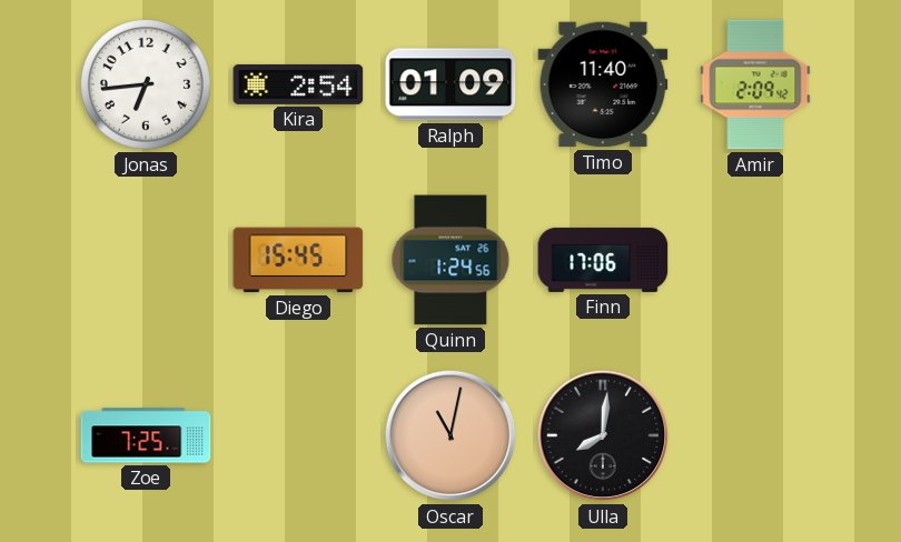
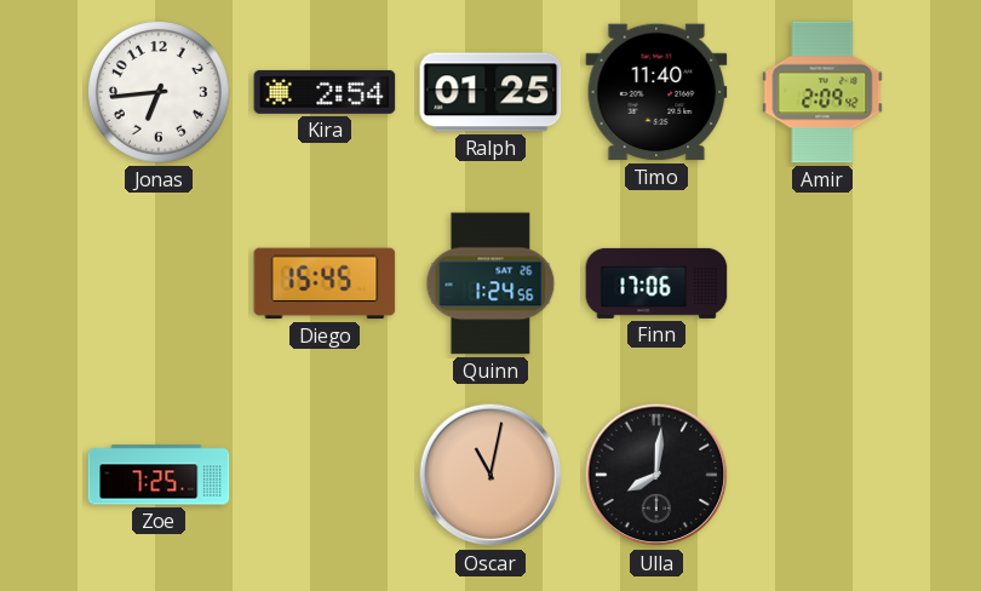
Ralph: 01:09 -> 01:25 (490, 92)
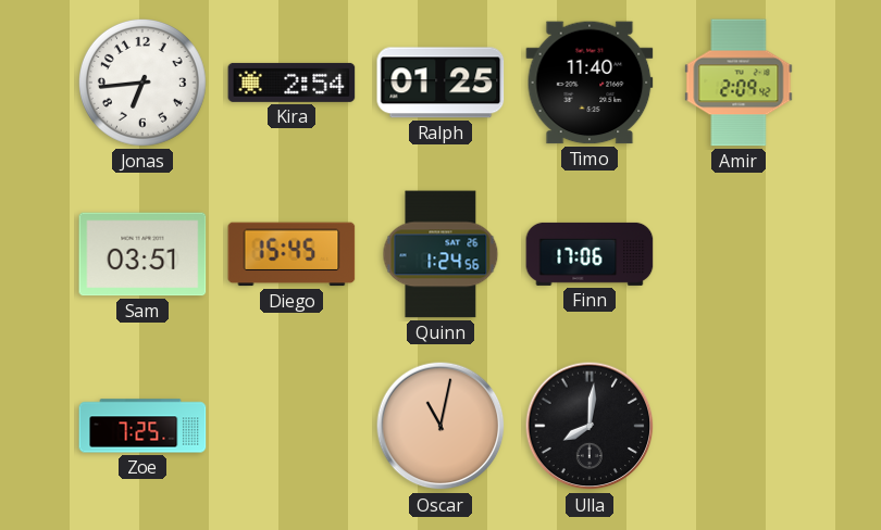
Sam: none -> 03:51 (142, 254)
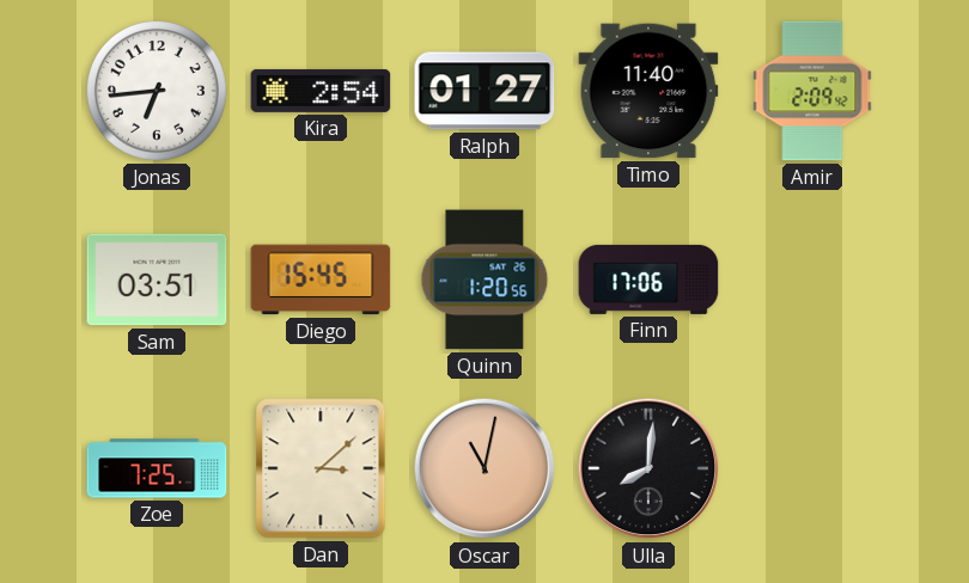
Ralph: 01:25 -> 01:27 (484, 91)
Quinn: 1:24 -> 1:20 (484, 280)
Dan: none -> 3:08 (321, 468)
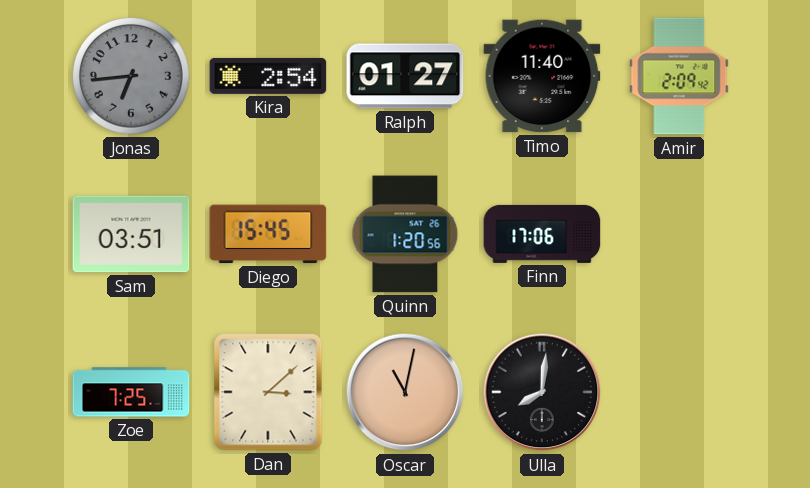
Jonas dial: white -> grey (131, 76)
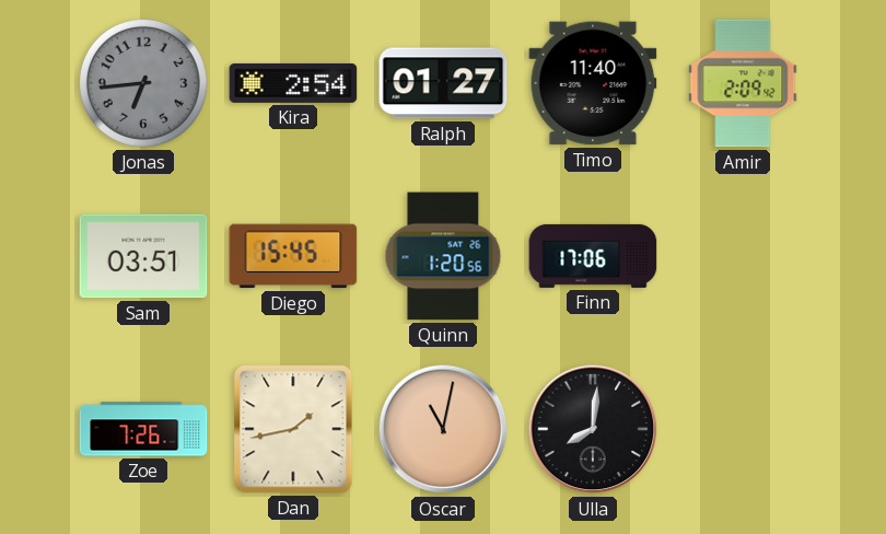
Zoe: 7:25 -> 7:26 (143, 429)
Dan: 3:08 -> 1:43 (293, 429)
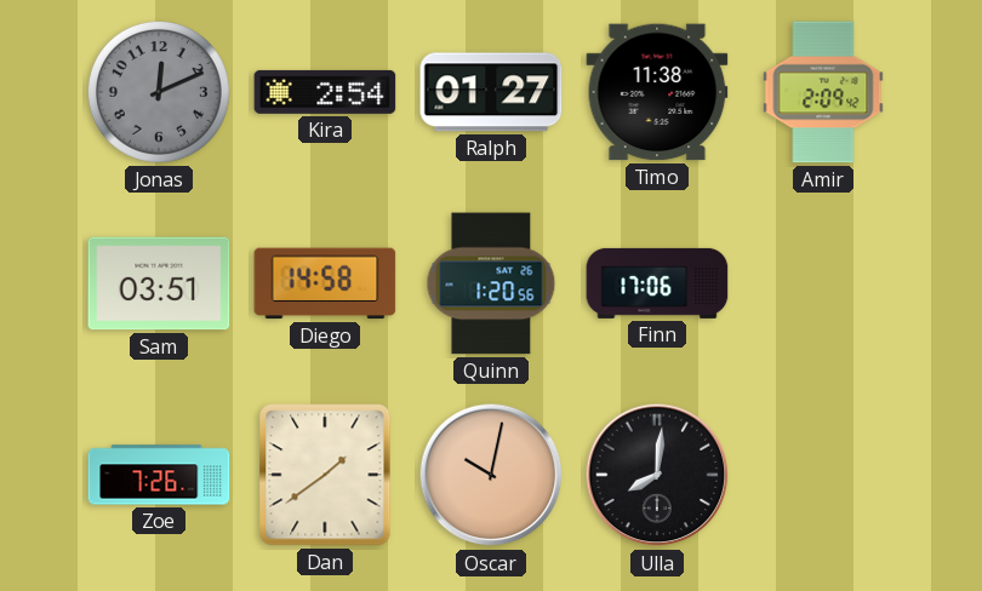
Jonas: 6:44 -> 12:11 (159, 92)
Timo: 11:40 -> 11:38 (657, 92)
Diego: 15:45 -> 14:58 (325, 283)
Dan: 1:43 -> 1:39 (325, 475)
Oscar: 11:02 -> 10:02 (491, 475)
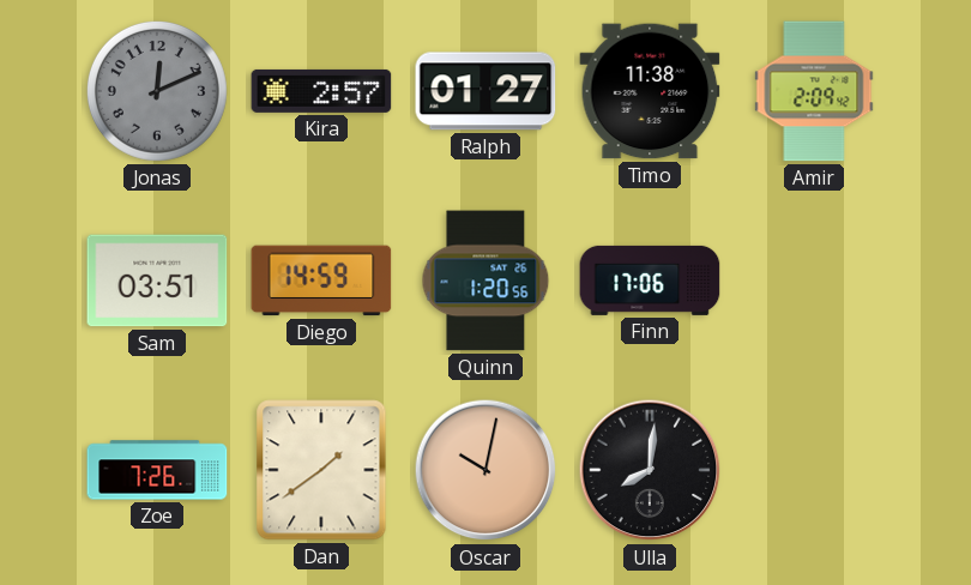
Kira: 2:54 -> 2:57 (321, 91)
Diego: 14:58 -> 14:59 (321, 281)
